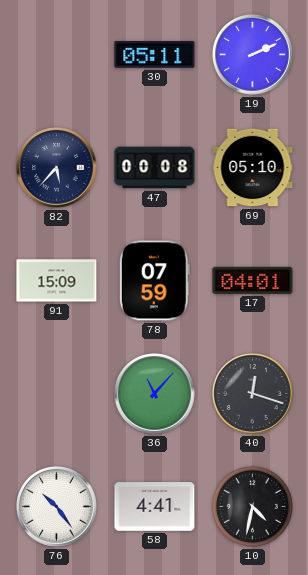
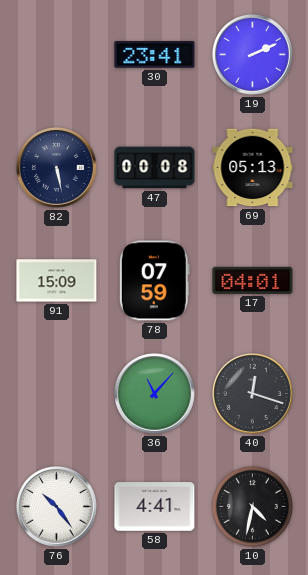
30: 05:11 -> 23:41 (155, 55)
82: 5:37 -> 5:28 (57, 168)
69: 05:10 -> 05:13 (253, 168)
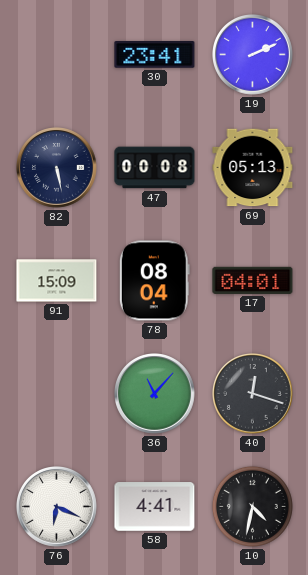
78: 07:59 -> 08:04 (154, 281)
76: 10:24 -> 6:19 (57, 507)
